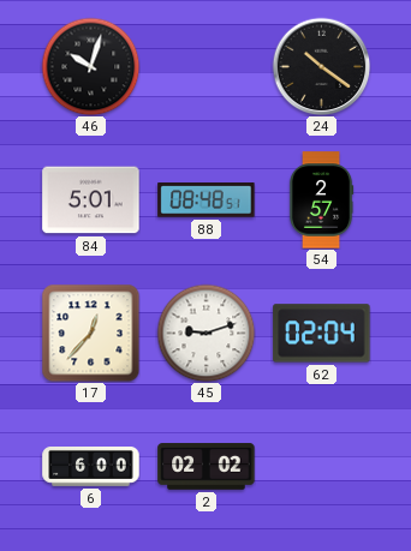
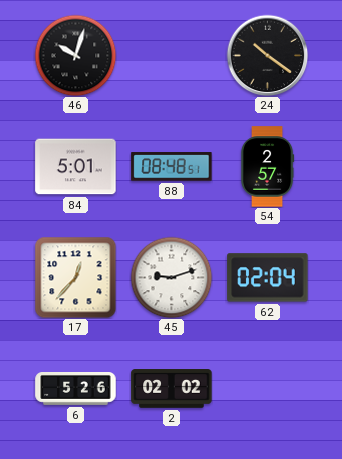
6: 6:00 -> 5:26 (76, 389)
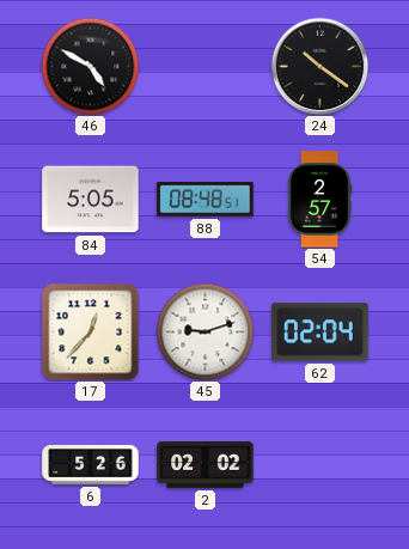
46: 10:03 -> 4:50 (90, 66)
84: 5:01 -> 5:05 (91, 200)
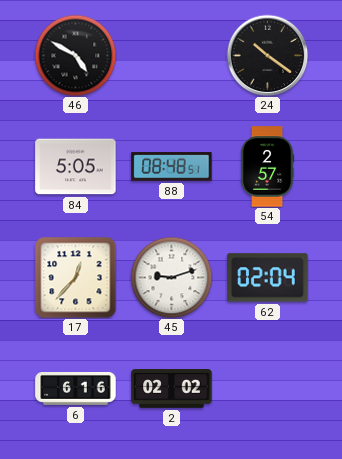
6: 5:26 -> 6:16 (76, 389)
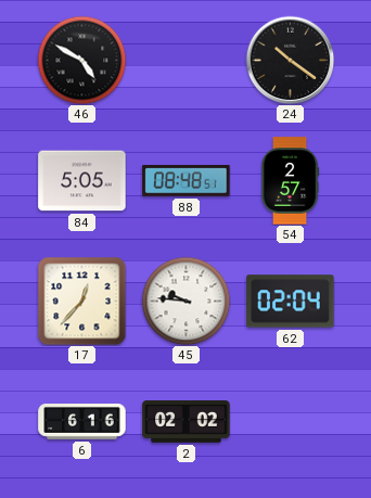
45: 9:12 -> 9:46 (185, 301)
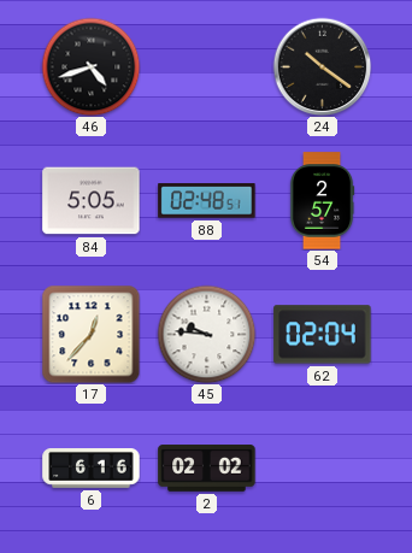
46: 4:50 -> 4:42 (90, 66)
88: 08:48 -> 02:48 (207, 201)
